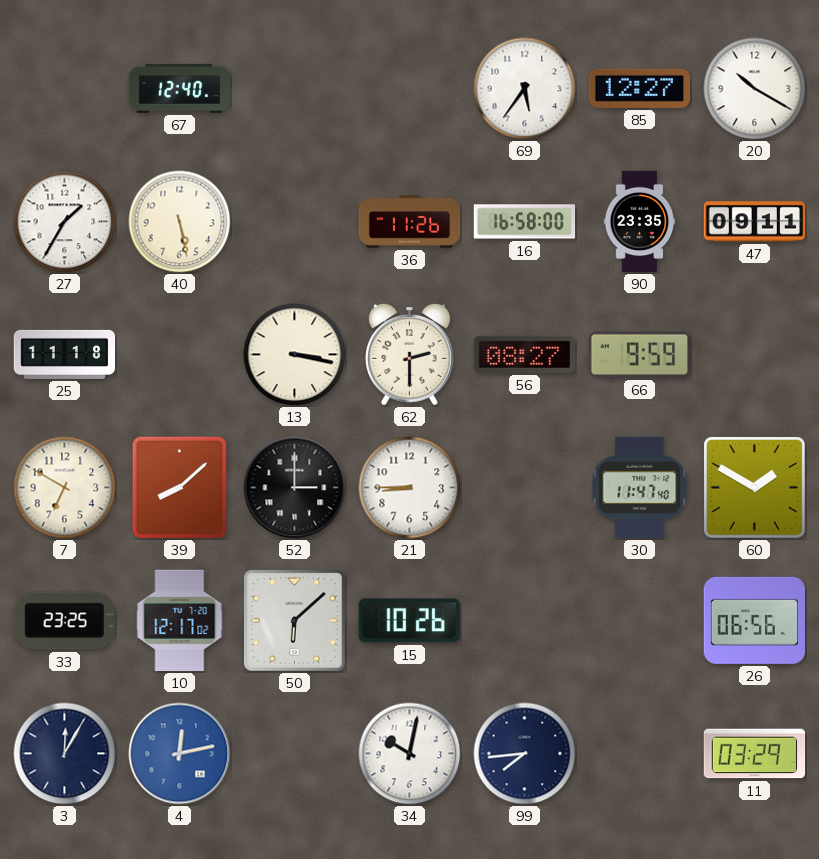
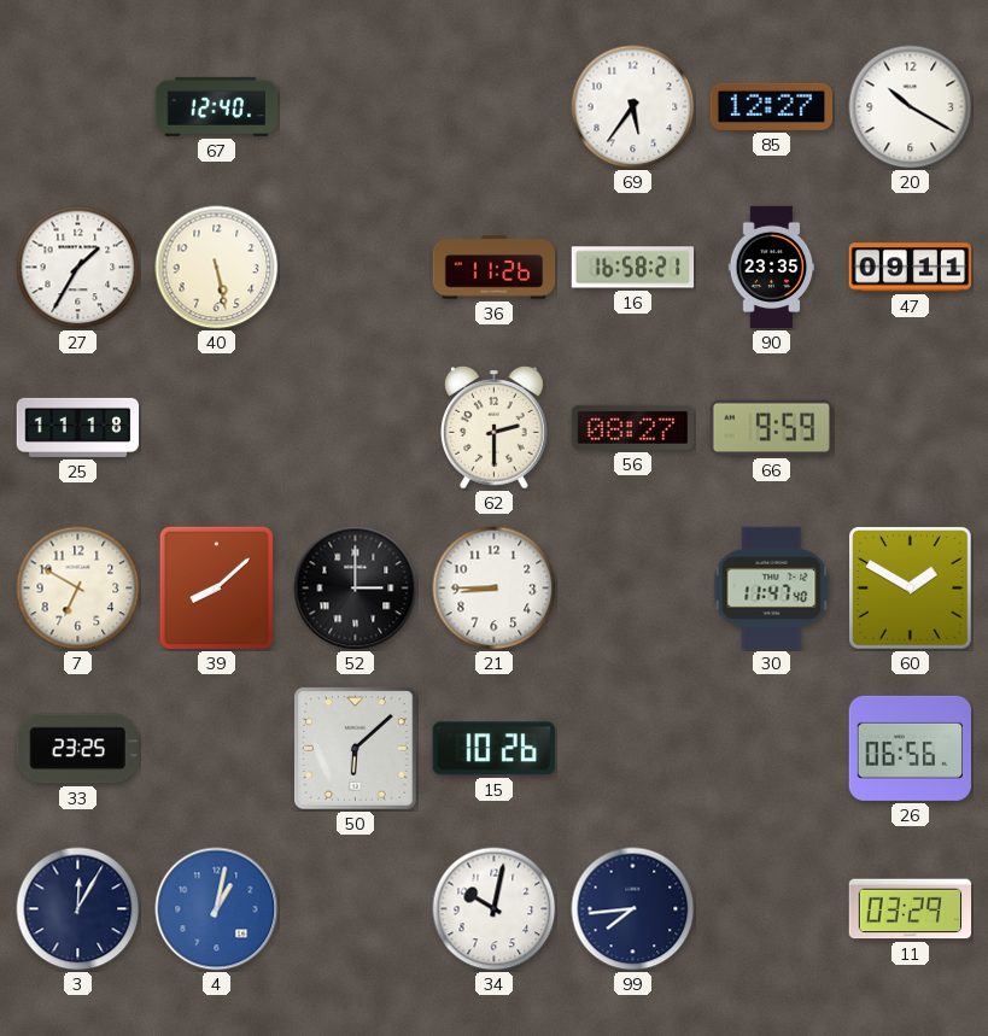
16: 16:58:00 -> 16:58:21 (633, 268)
13: 3:17 -> none (295, 355)
10: 12:17 -> none (180, 621)
4: 12:13 -> 1:02 (217, 909)
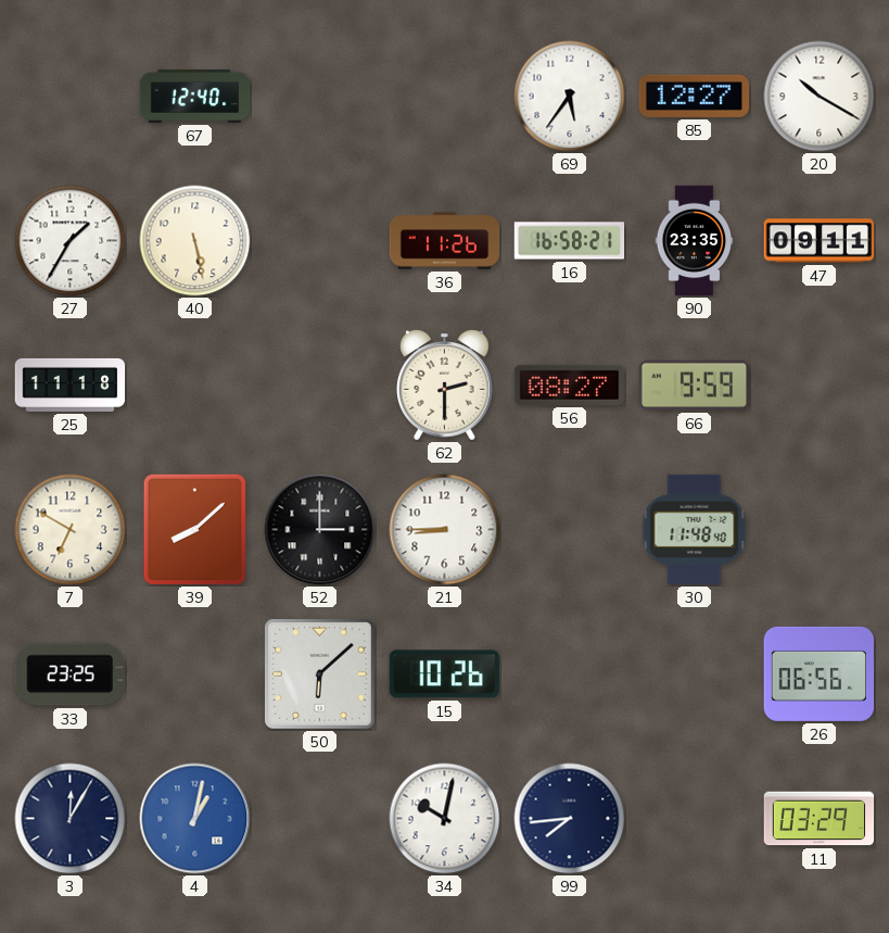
30: 11:47 -> 11:48 (695, 530)
60: 1:50 -> none (911, 589)
